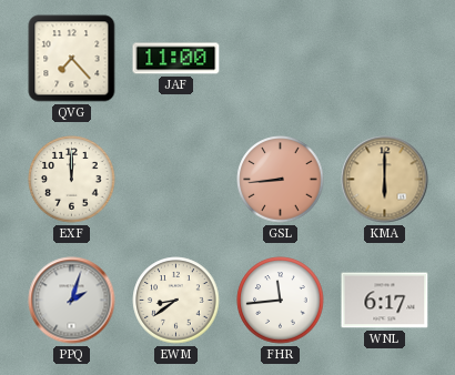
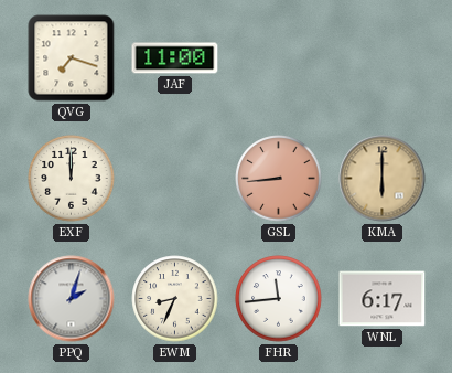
QVG: 7:23 -> 7:18 (72, 58)
EWM: 8:39 -> 8:34 (175, 299)
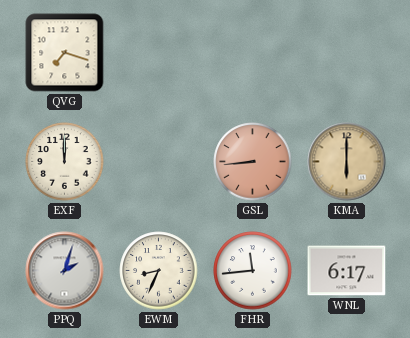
JAF: 11:00 -> none (175, 58)
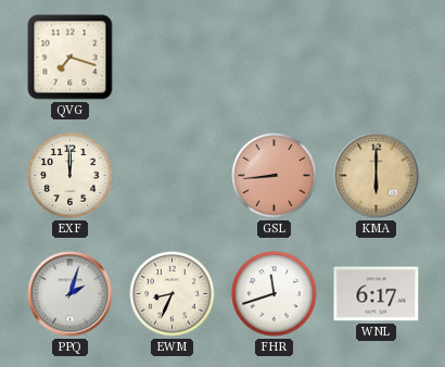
FHR: 11:44 -> 11:42 (275, 294)
